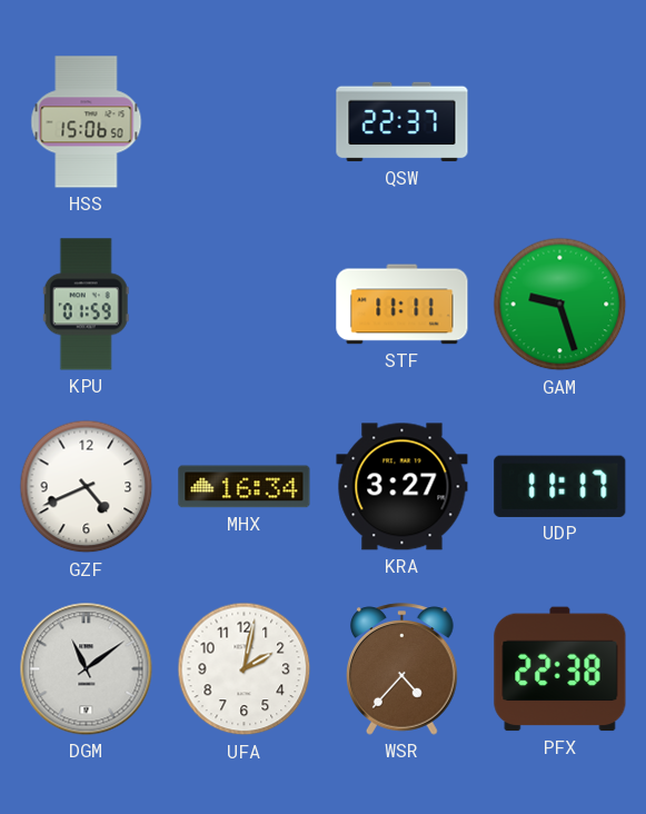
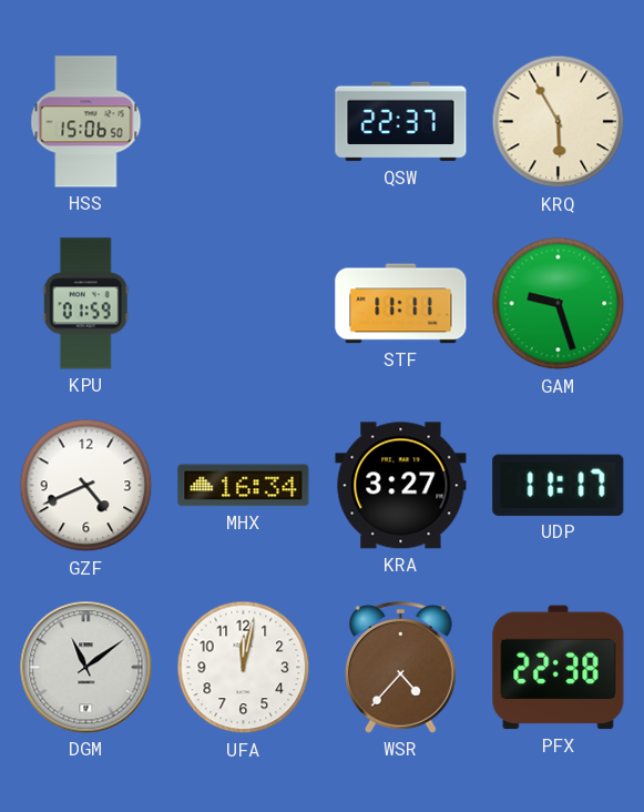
KRQ: none -> 5:55 (559, 122)
UFA: 2:02 -> 12:02 (244, 668)
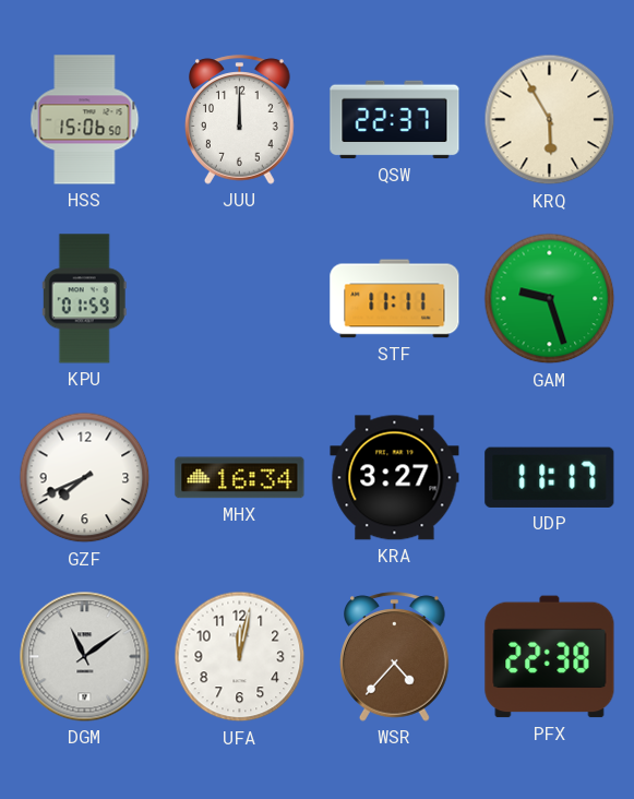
JUU: none -> 12:00 (240, 120)
GZF: 4:41 -> 7:41 (85, 478)
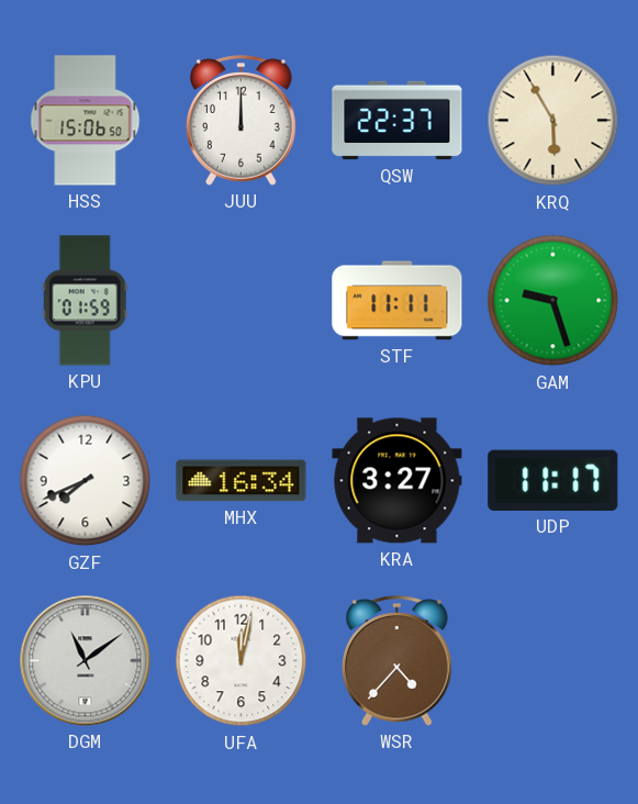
PFX: 22:38 -> none (550, 657)
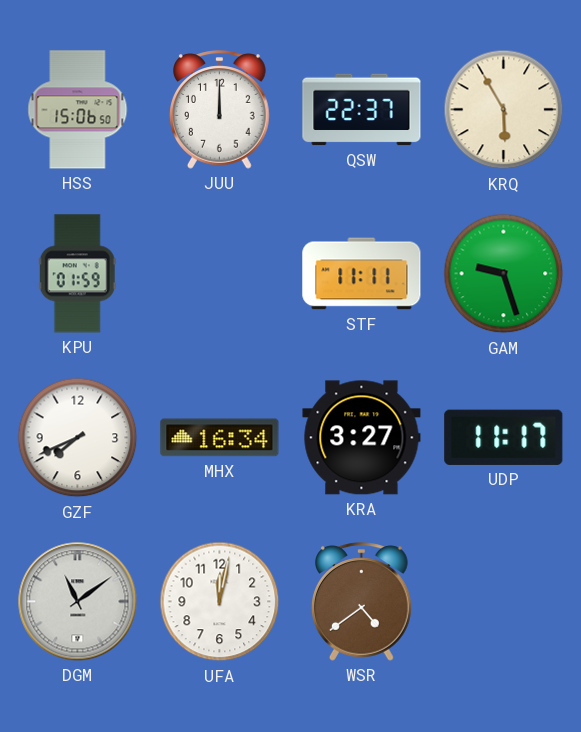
WSR: 4:37 -> 4:39 (362, 602)
